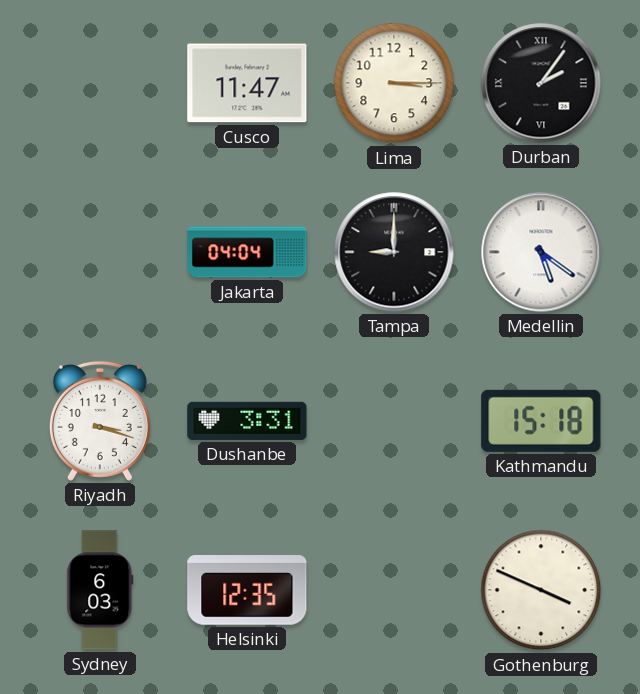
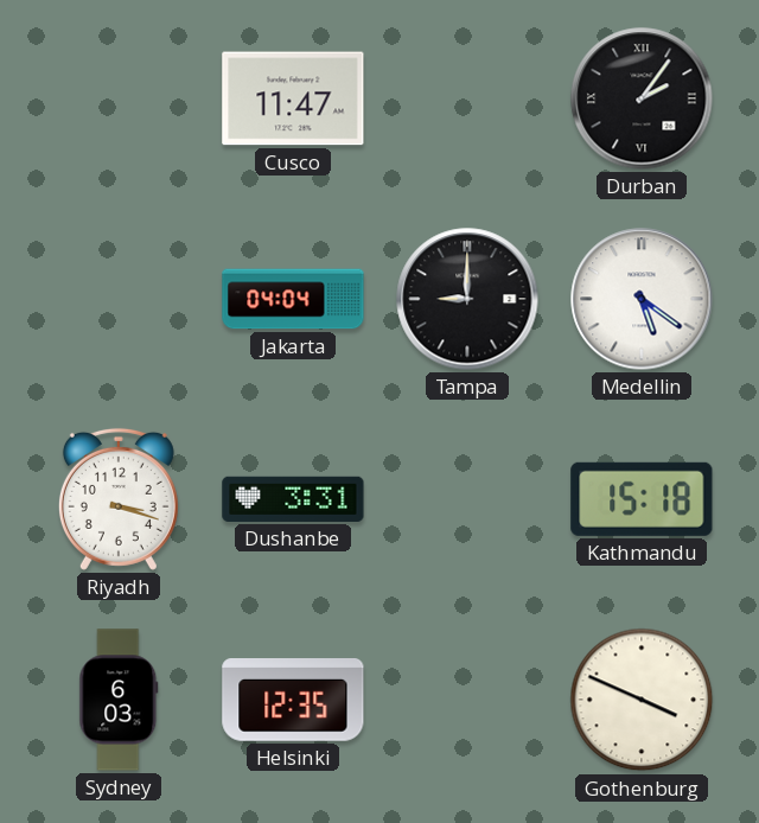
Lima: 3:15 -> none (394, 83)
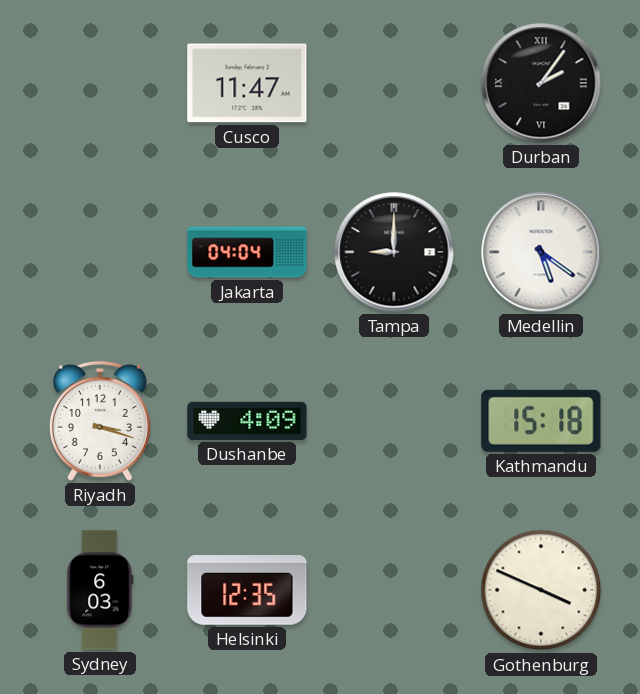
Dushanbe: 3:31 -> 4:09 (247, 421)
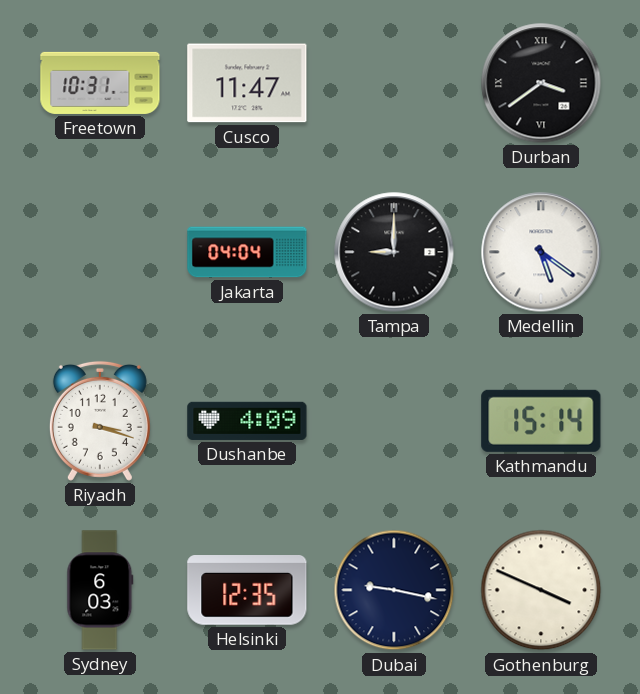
Freetown: none -> 10:31 (100, 83)
Durban: 2:06 -> 3:39 (541, 83)
Kathmandu: 15:18 -> 15:14 (541, 421)
Dubai: none -> 9:17 (394, 590)
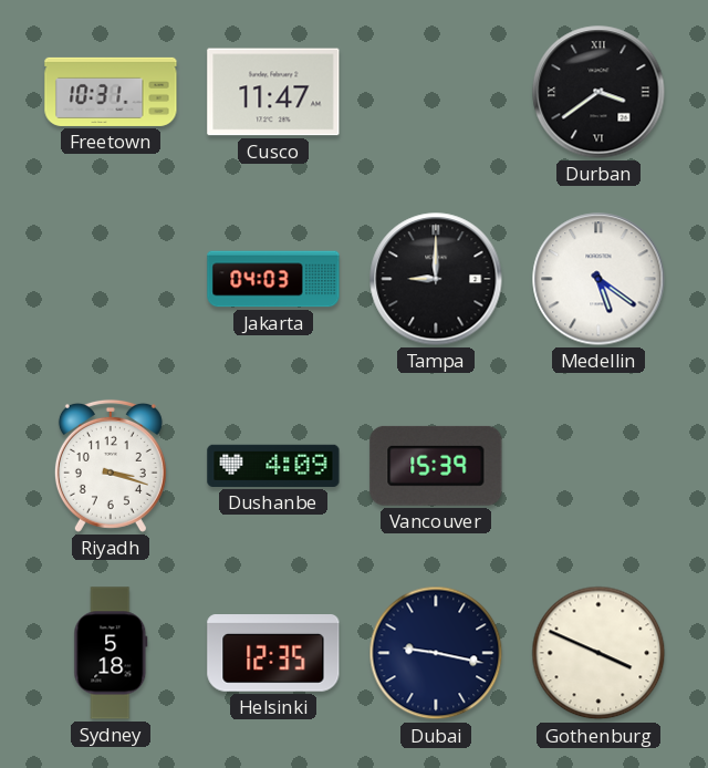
Jakarta: 04:04 -> 04:03 (273, 279)
Vancouver: none -> 15:39 (436, 466)
Kathmandu: 15:14 -> none (541, 421)
Sydney: 6:03 -> 5:18 (111, 653)
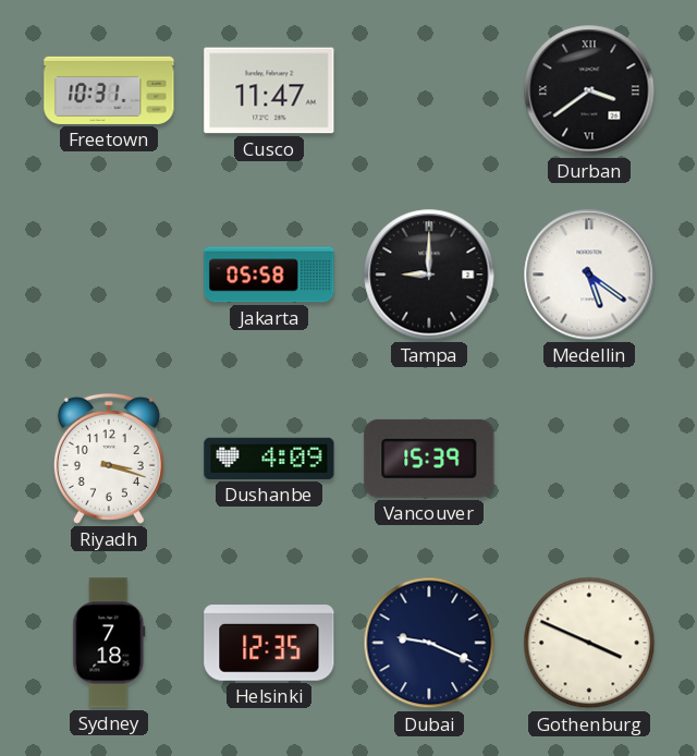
Jakarta: 04:03 -> 05:58 (269, 275)
Sydney: 5:18 -> 7:18 (109, 643)
Dubai: 9:17 -> 9:19 (429, 643)
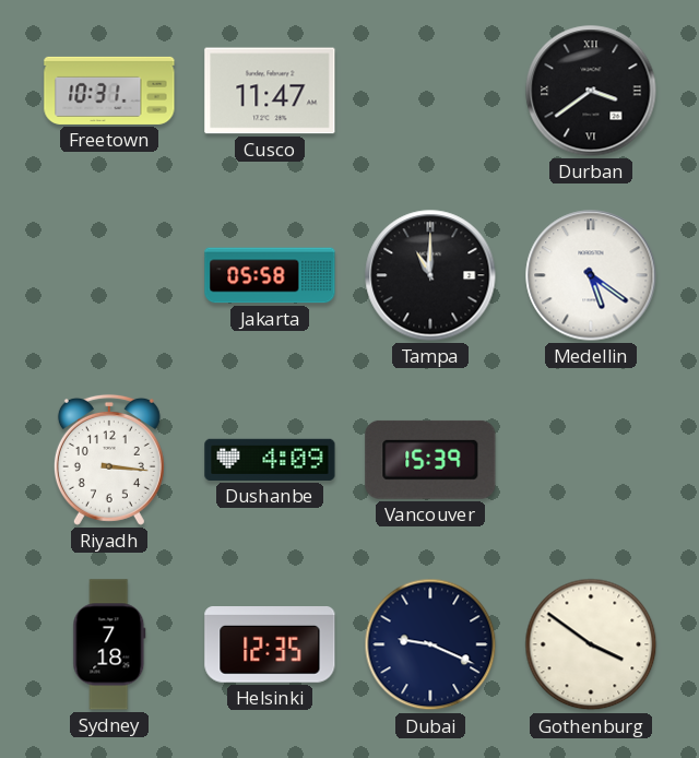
Tampa: 9:00 -> 11:00 (430, 275)
Riyadh: 3:18 -> 3:16 (109, 460)
Gothenburg: 3:49 -> 3:51 (591, 644)
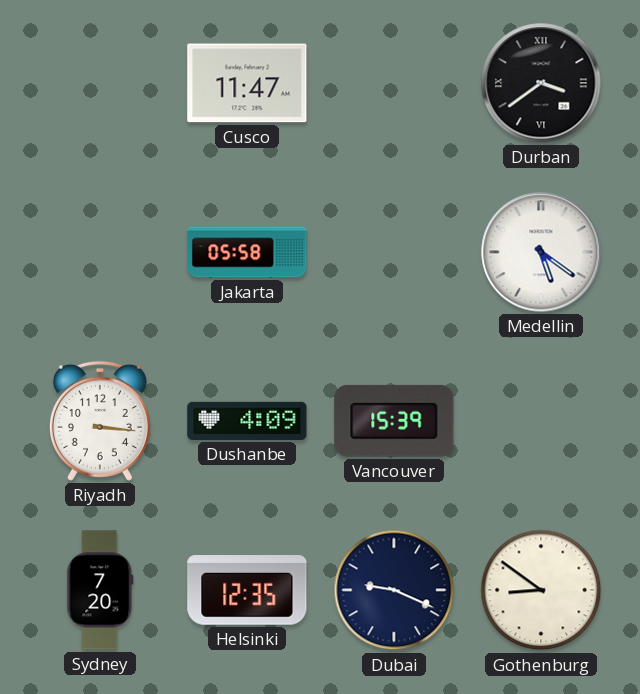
Freetown: 10:31 -> none (109, 91)
Tampa: 11:00 -> none (430, 275)
Sydney: 7:18 -> 7:20 (100, 590)
Gothenburg: 3:51 -> 8:51 (541, 590)
